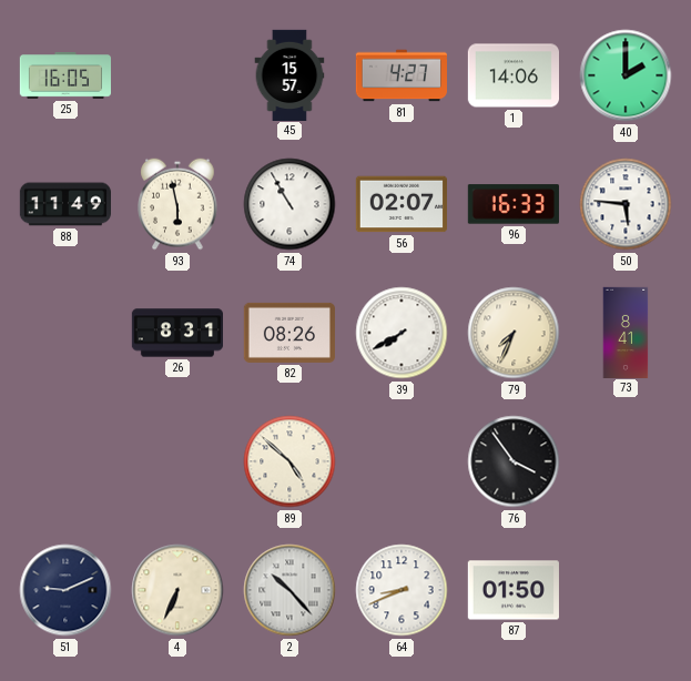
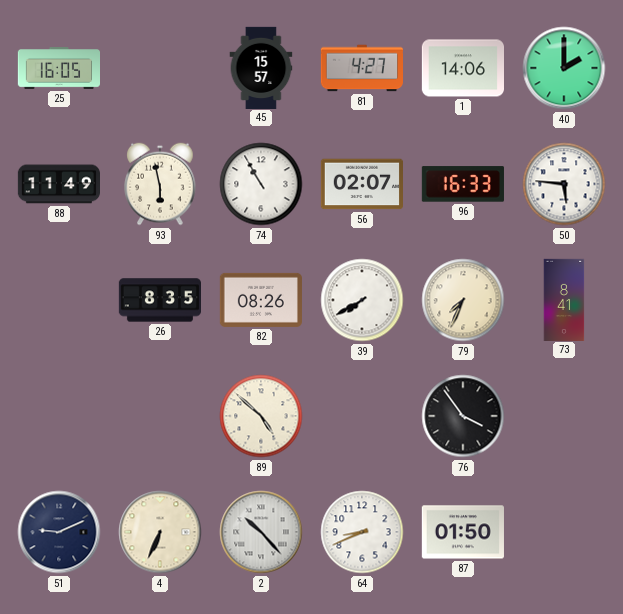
26: 8:31 -> 8:35 (159, 300)
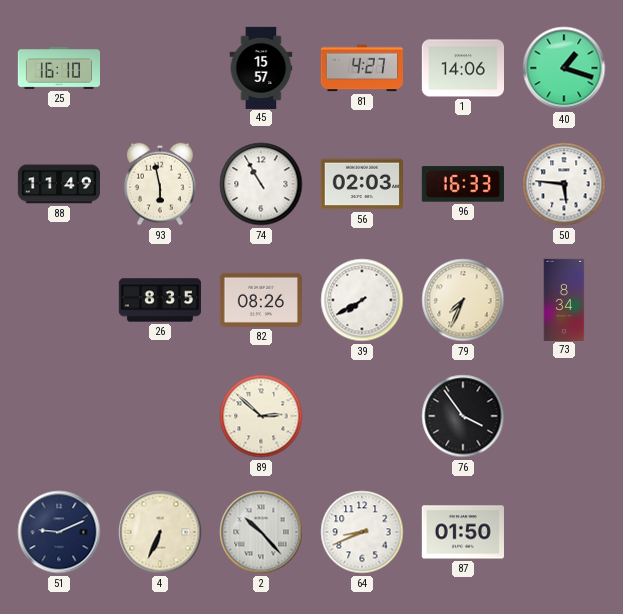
25: 16:05 -> 16:10 (58, 69)
40: 2:00 -> 1:18 (564, 68)
56: 02:07 -> 02:03 (361, 184)
73: 8:41 -> 8:34 (564, 299)
89: 4:52 -> 2:52 (261, 416)
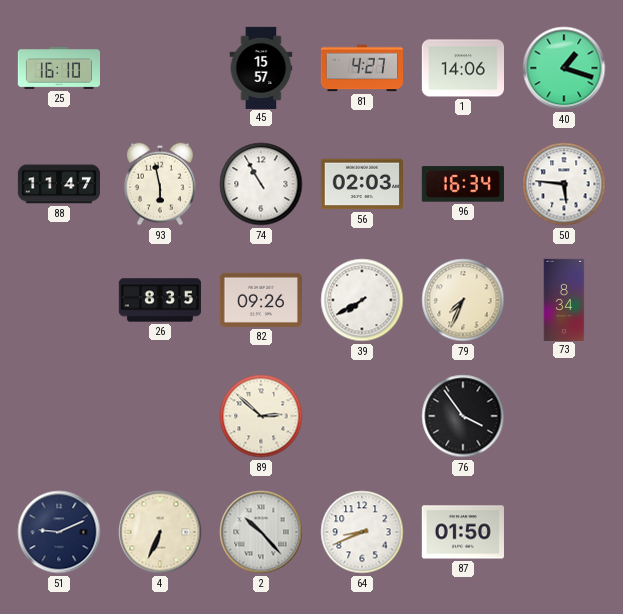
88: 11:49 -> 11:47 (58, 184)
96: 16:33 -> 16:34 (463, 184)
82: 08:26 -> 09:26 (260, 300)
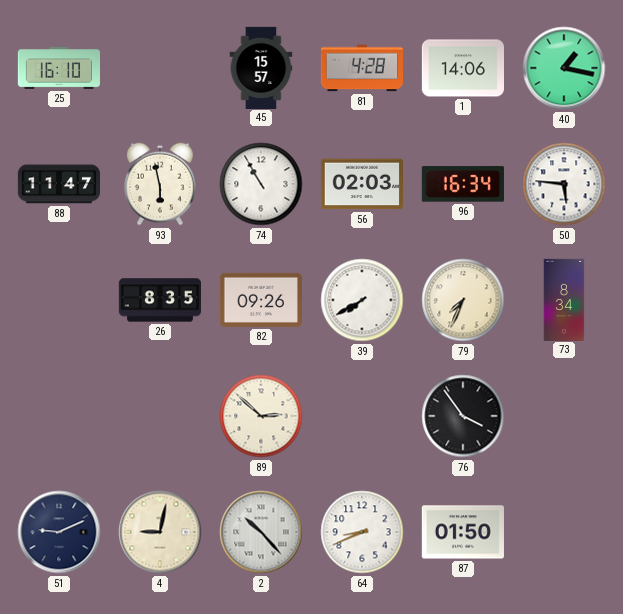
81: 4:27 -> 4:28 (361, 68)
40: 1:18 -> 1:17 (564, 68)
4: 6:34 -> 9:02 (160, 532)
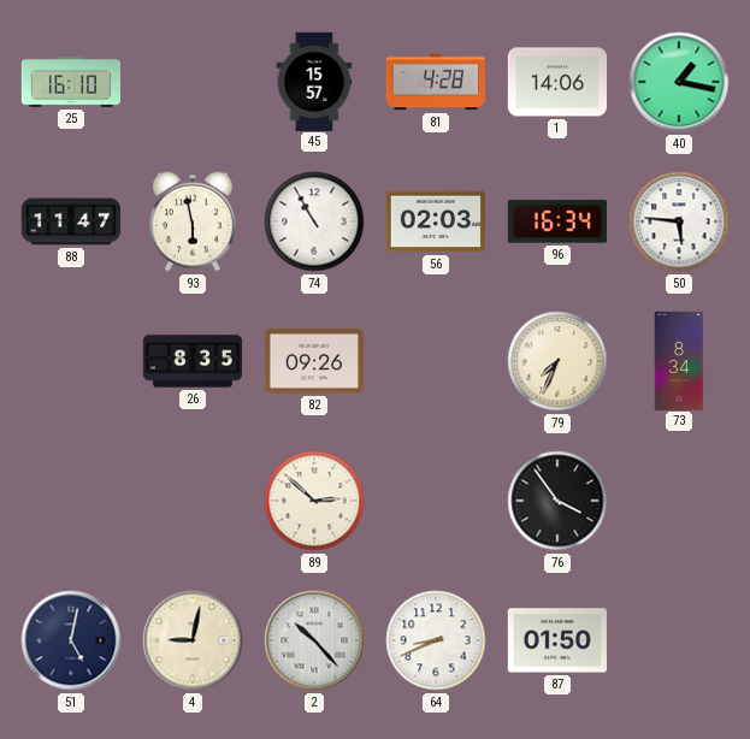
39: 7:40 -> none (362, 300)
51: 9:11 -> 5:02 (71, 640)
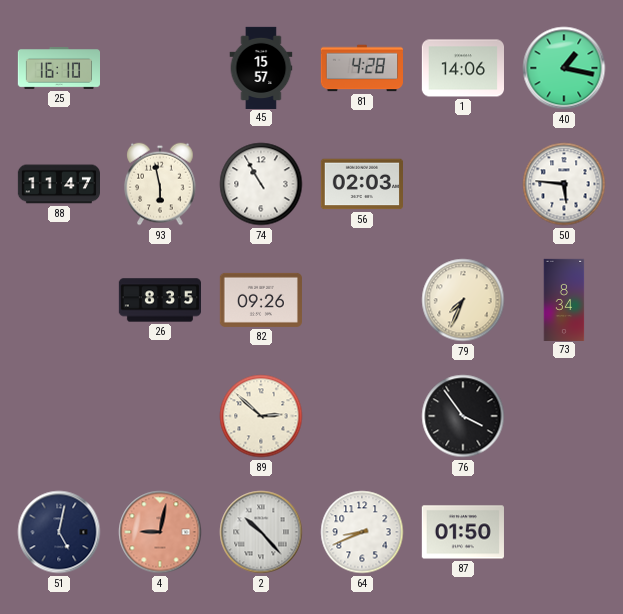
96: 16:34 -> none (557, 221)
4 dial: cream -> salmon (160, 532)
